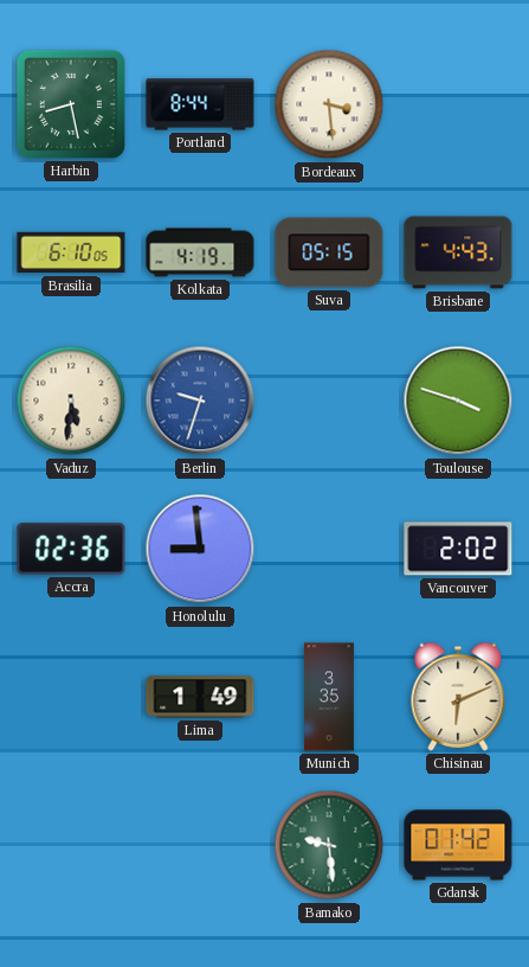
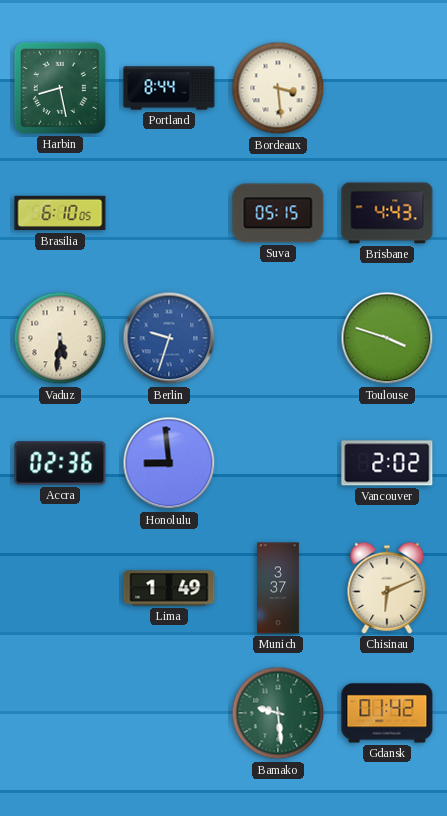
Kolkata: 4:19 -> none (200, 252)
Munich: 3:35 -> 3:37 (279, 588)
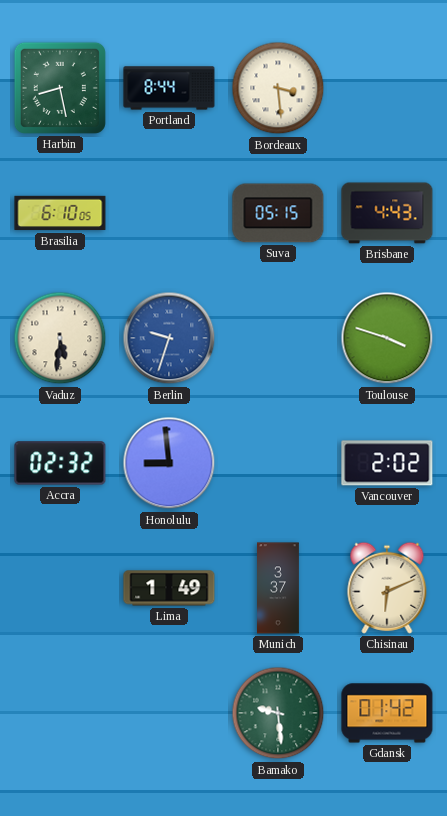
Accra: 02:36 -> 02:32 (60, 463)
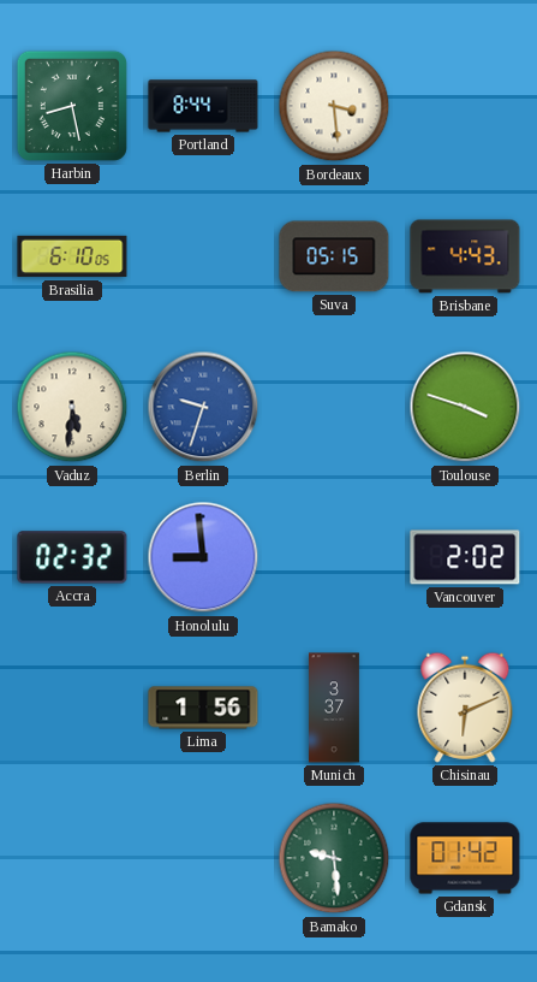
Lima: 1:49 -> 1:56 (203, 708)
